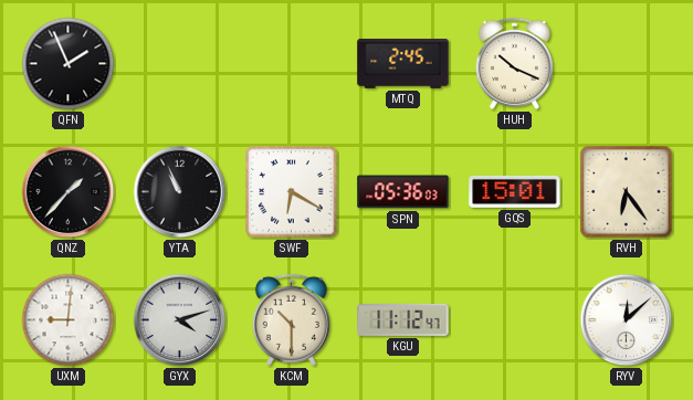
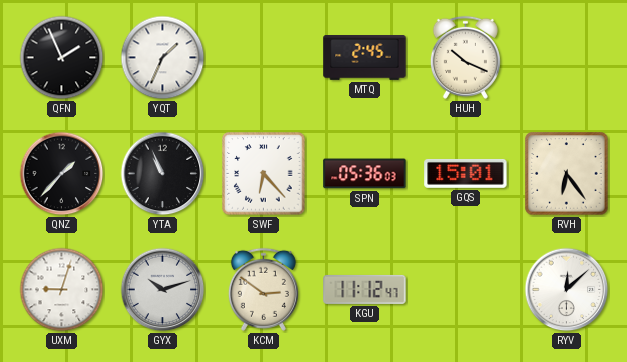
YQT: none -> 1:34 (163, 58)
SWF: 6:20 -> 6:23 (264, 174)
UXM: 9:01 -> 9:03 (62, 290)
GYX: 4:12 -> 10:12 (163, 290)
KCM: 10:30 -> 2:51 (263, 289)
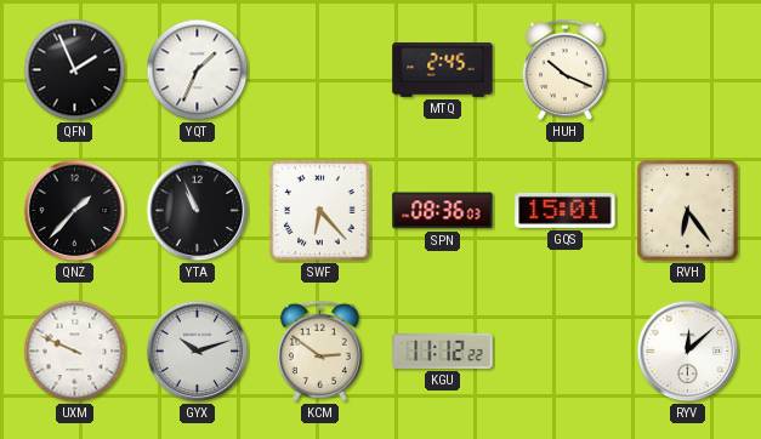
SPN: 05:36 -> 08:36 (443, 211)
UXM: 9:03 -> 9:49 (75, 352)
KGU: 11:12:47 -> 11:12:22 (443, 350)
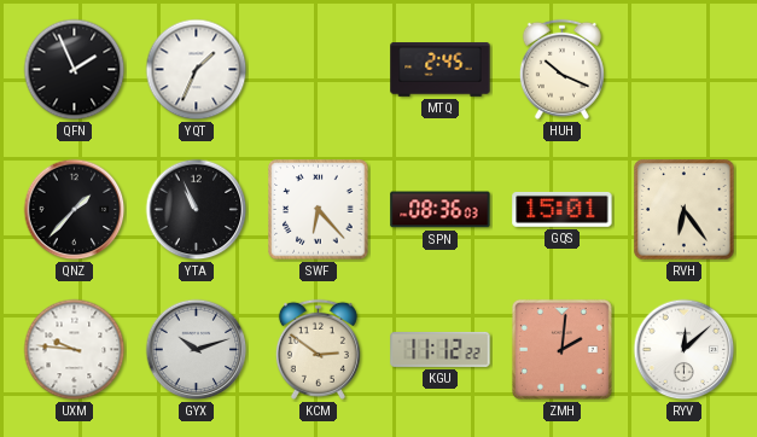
UXM: 9:49 -> 9:46 (75, 350)
ZMH: none -> 2:01 (561, 349)
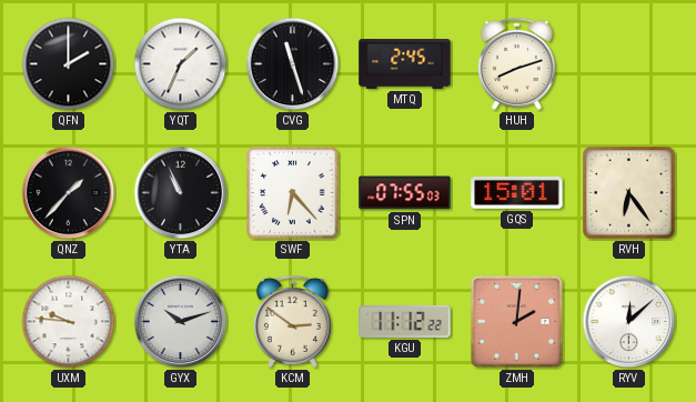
QFN: 1:56 -> 2:00 (69, 64)
CVG: none -> 11:27 (293, 64)
HUH: 10:19 -> 8:12 (516, 63)
SPN: 08:36 -> 07:55 (405, 193)
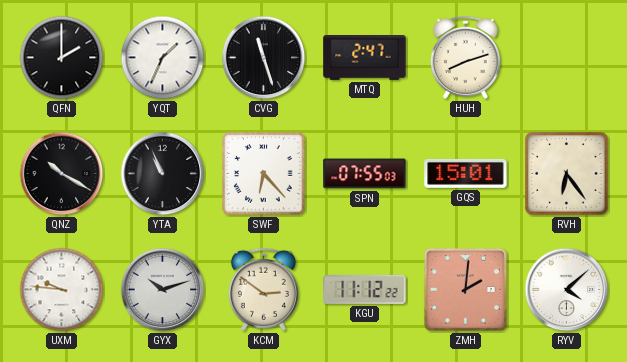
MTQ: 2:45 -> 2:47 (365, 58)
QNZ: 1:37 -> 10:20 (62, 174)
RYV: 12:08 -> 4:08 (567, 290)
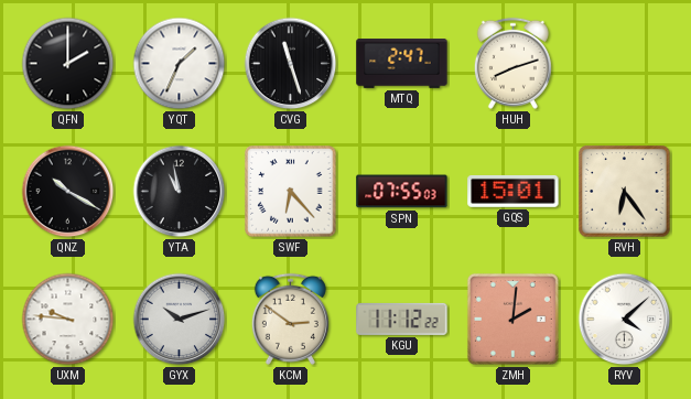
YTA: 10:56 -> 10:58 (180, 192)
